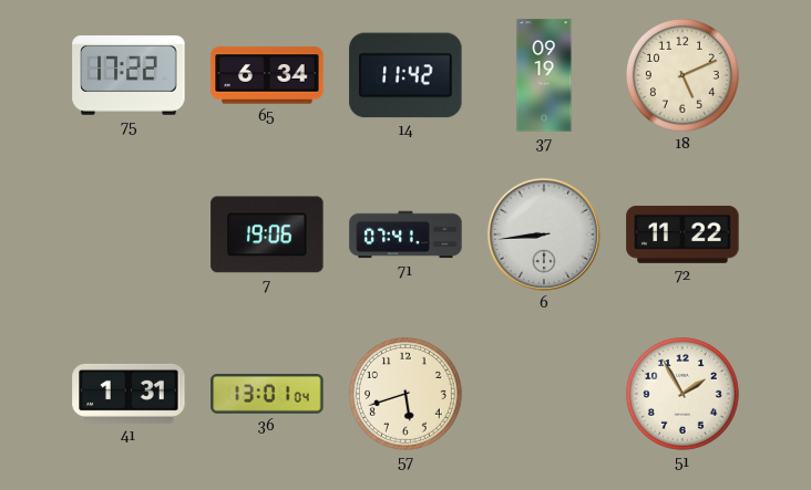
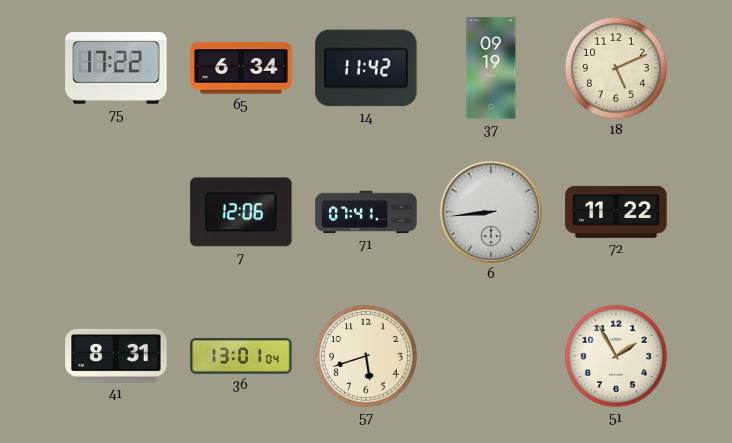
7: 19:06 -> 12:06 (241, 212)
41: 1:31 -> 8:31 (116, 356)
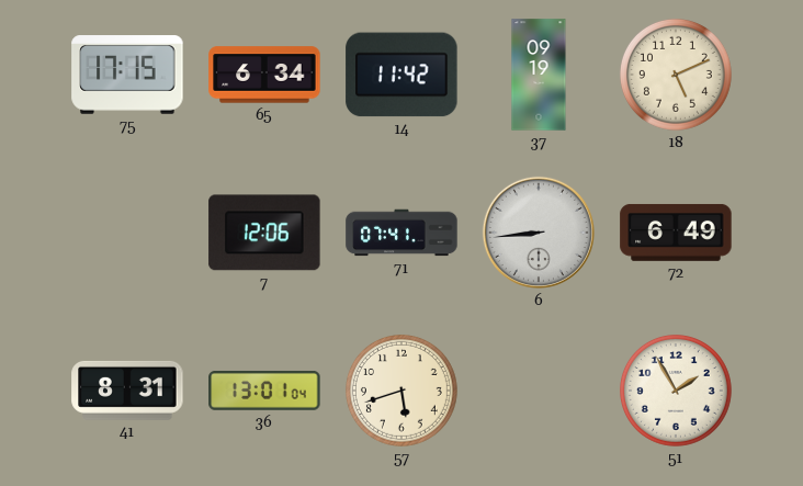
75: 17:22 -> 17:15 (127, 75)
72: 11:22 -> 6:49 (676, 233)
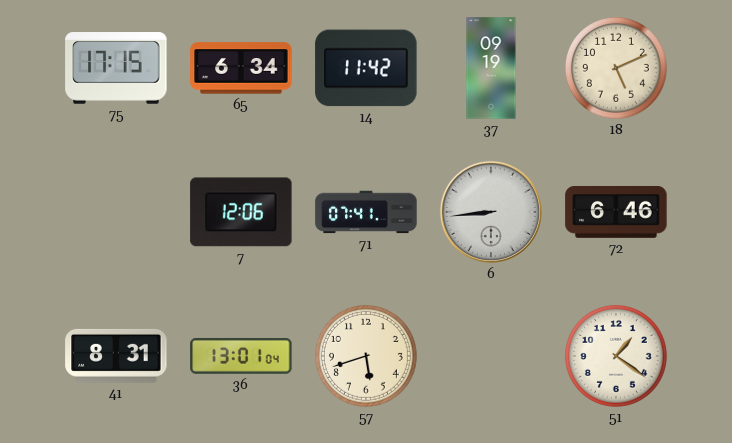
72: 6:49 -> 6:46 (616, 212)
51: 1:55 -> 1:21 (616, 356)
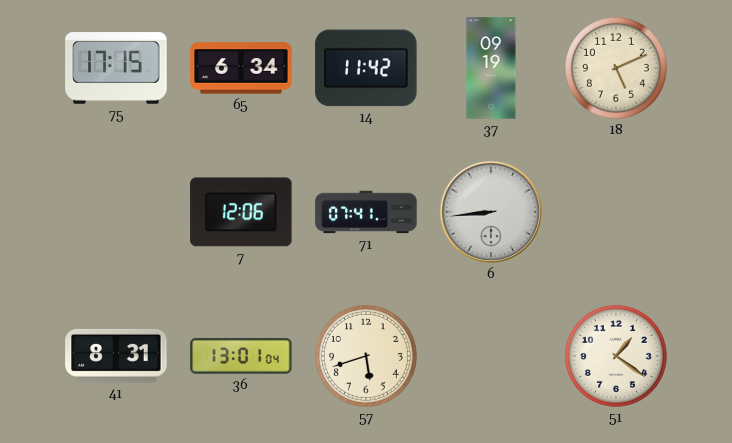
72: 6:46 -> none (616, 212)
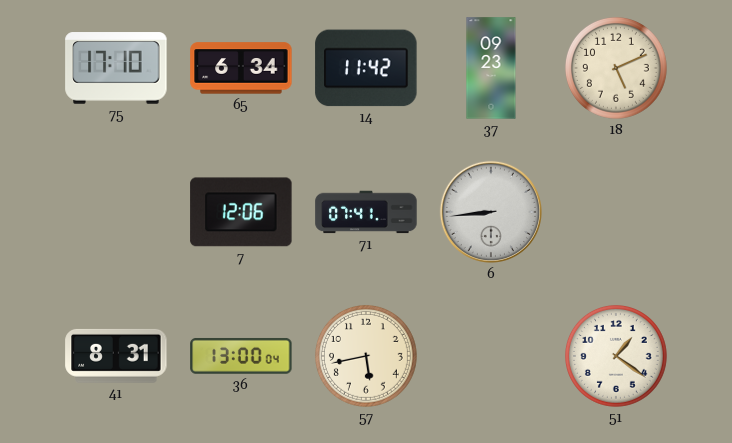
75: 17:15 -> 17:10 (116, 68)
37: 09:19 -> 09:23 (491, 68)
36: 13:01 -> 13:00 (241, 356)
57: 5:42 -> 5:43 (366, 356)
